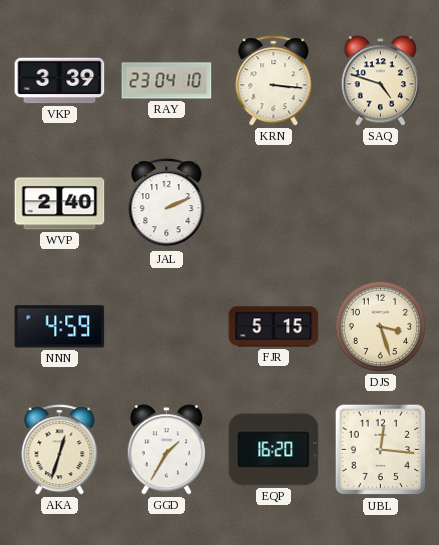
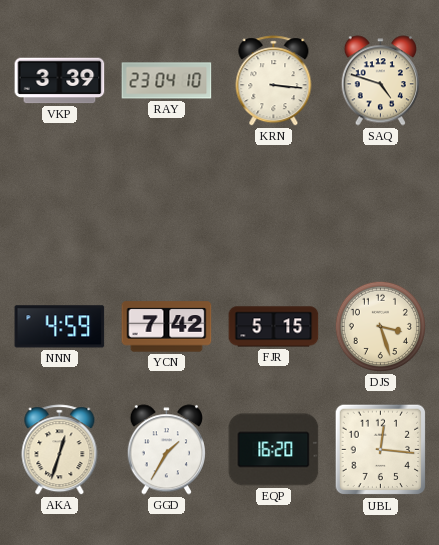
WVP: 2:40 -> none (60, 204)
JAL: 2:11 -> none (167, 204)
YCN: none -> 7:42 (167, 327)
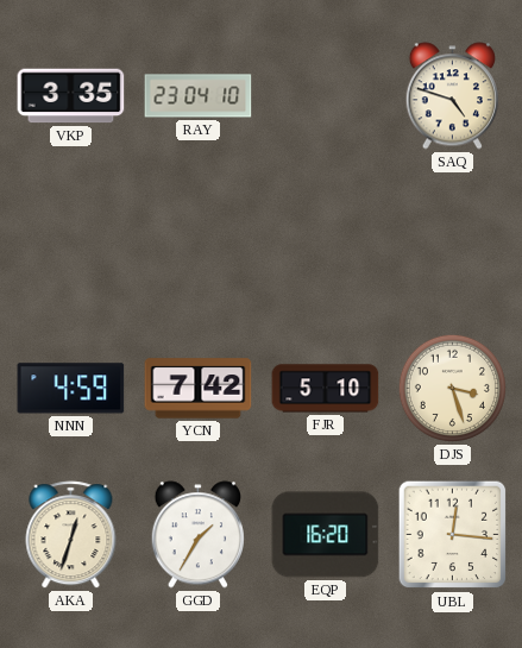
VKP: 3:39 -> 3:35 (71, 96)
KRN: 3:16 -> none (274, 81)
FJR: 5:15 -> 5:10 (326, 389)
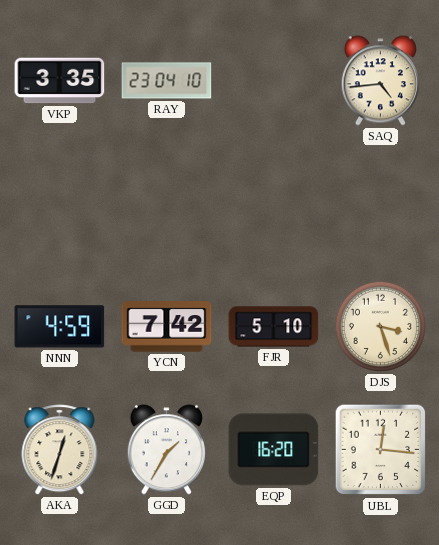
SAQ: 4:48 -> 4:44 (380, 81)
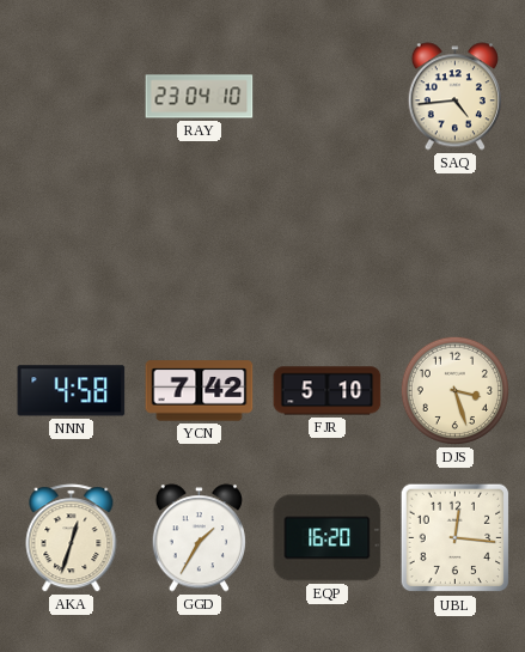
VKP: 3:35 -> none (60, 81)
NNN: 4:59 -> 4:58 (72, 391)
